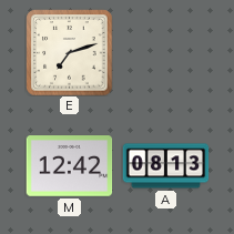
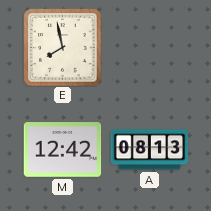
E: 7:12 -> 7:58 (62, 47)
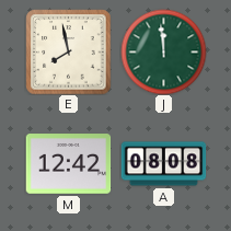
J: none -> 11:59 (163, 51)
A: 08:13 -> 08:08 (163, 164)
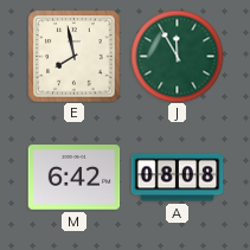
J: 11:59 -> 11:55 (177, 56)
M: 12:42 -> 6:42 (73, 178)
